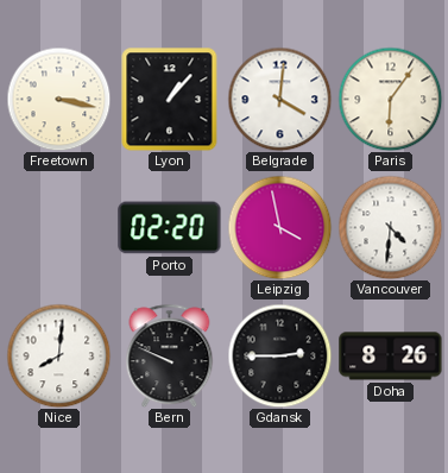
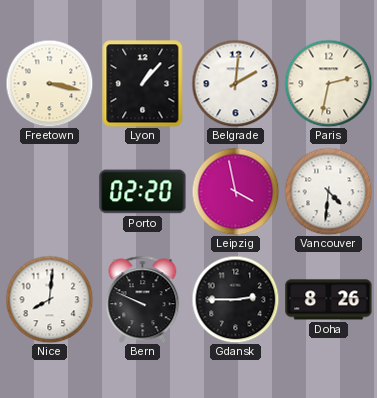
Belgrade: 4:01 -> 2:01 (235, 83)
Paris: 6:06 -> 2:32 (328, 83)
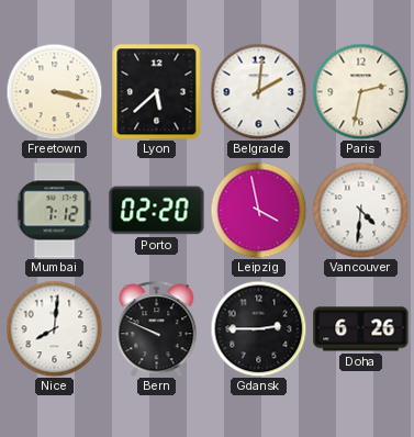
Lyon: 1:07 -> 5:38 (157, 91)
Mumbai: none -> 7:12 (55, 211)
Doha: 8:26 -> 6:26 (361, 329)
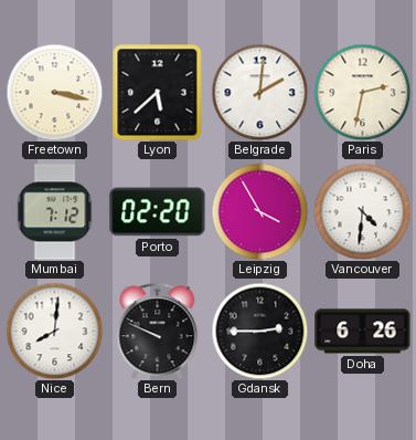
Leipzig: 3:58 -> 3:55 (259, 211)
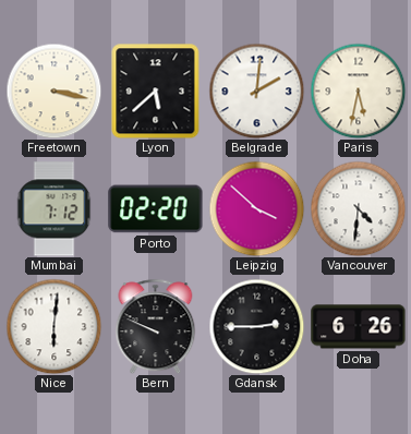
Paris: 2:32 -> 5:32 (358, 91)
Leipzig: 3:55 -> 3:52 (256, 208)
Nice: 8:01 -> 6:01 (53, 326)
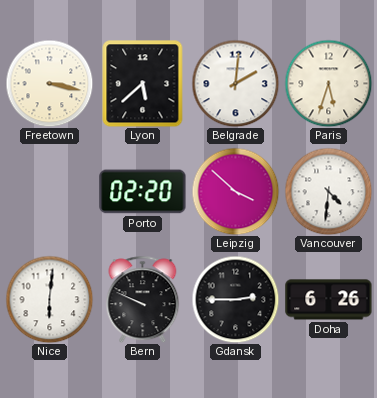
Paris: 5:32 -> 5:33 (328, 83)
Mumbai: 7:12 -> none (55, 209)
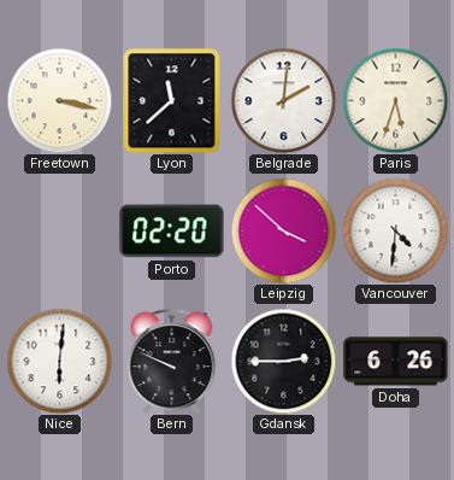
Lyon: 5:38 -> 11:38 (172, 100)
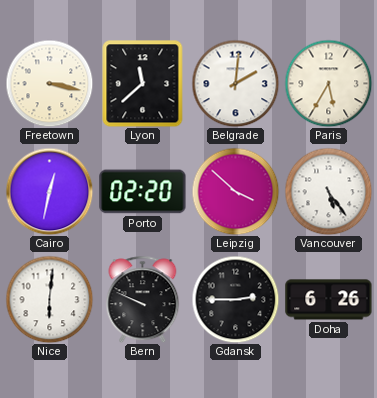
Paris: 5:33 -> 5:35 (328, 83)
Cairo: none -> 12:32 (49, 191)
Vancouver: 4:31 -> 5:24 (328, 191)
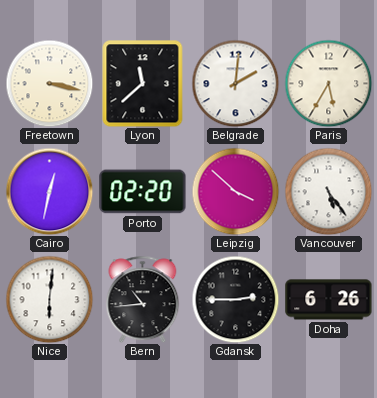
Bern: 9:49 -> 10:44 (143, 299)
